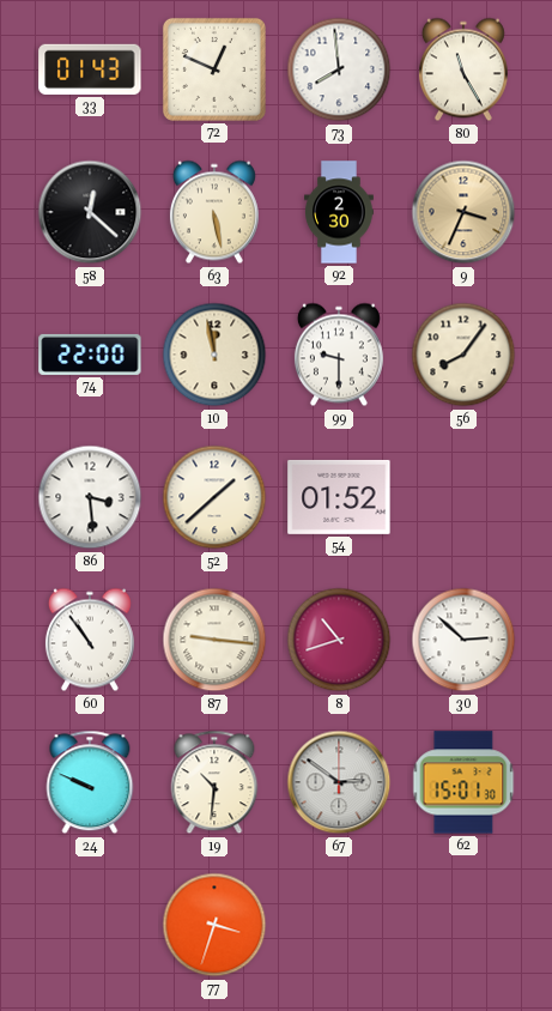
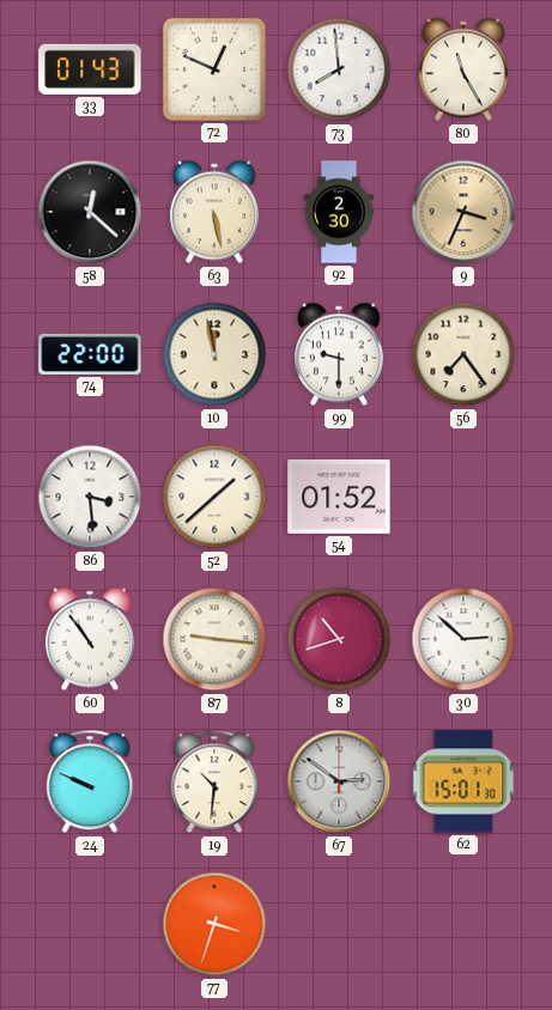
56: 8:06 -> 7:24 (463, 354)
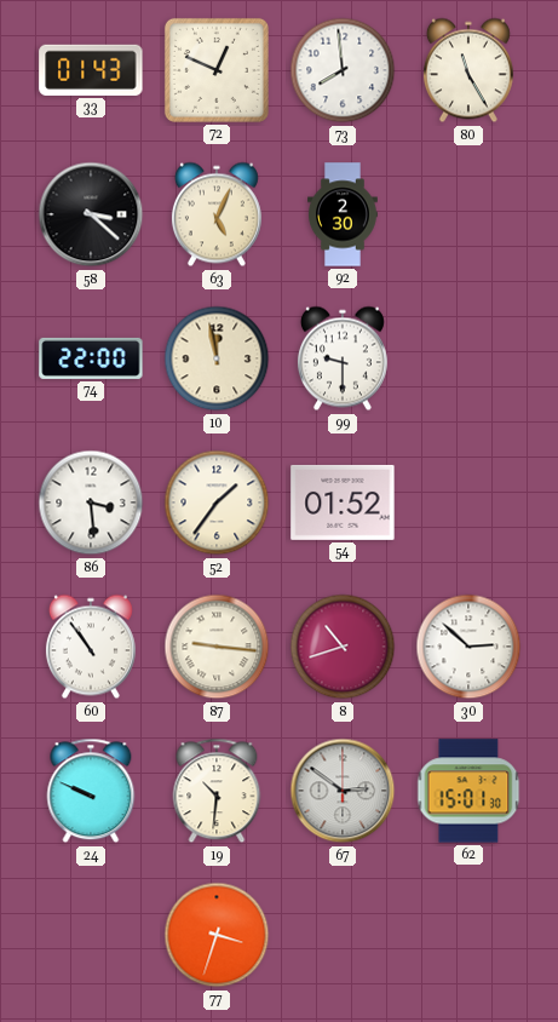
58: 12:22 -> 3:22 (91, 214)
63: 5:28 -> 5:04 (217, 214)
9: 3:34 -> none (463, 212)
56: 7:24 -> none (463, 354)
52: 1:38 -> 1:36 (217, 503)
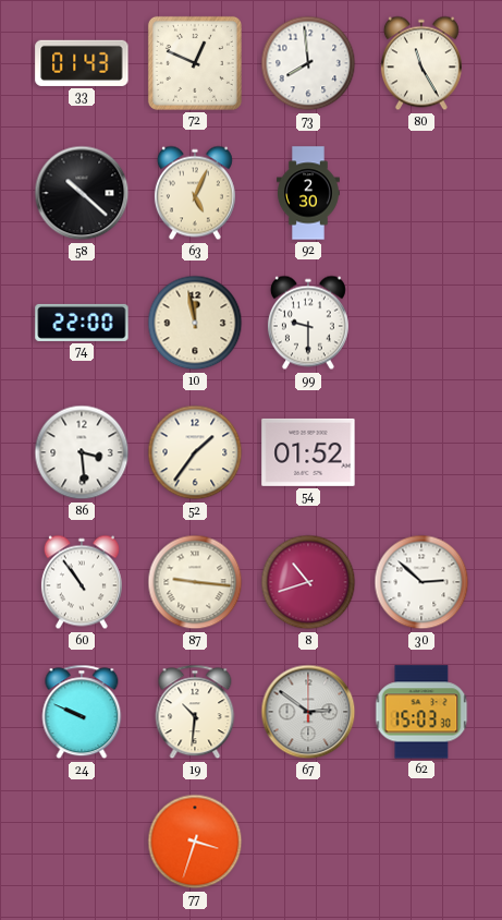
58: 3:22 -> 10:22 (82, 193)
62: 15:01 -> 15:03 (421, 712)
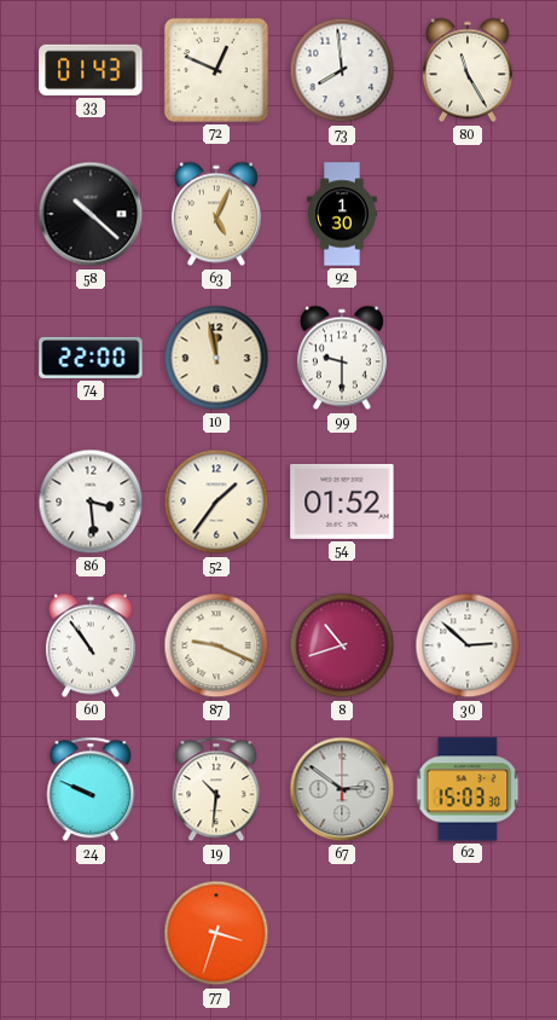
92: 2:30 -> 1:30 (343, 214)
87: 9:16 -> 9:19 (216, 645)
